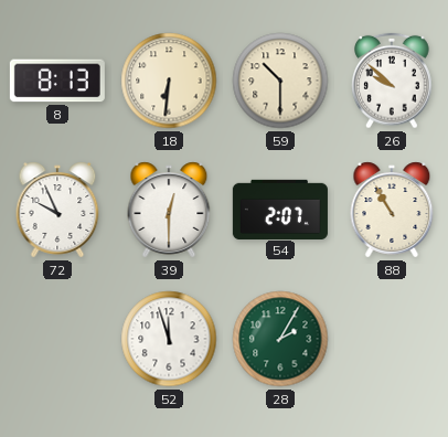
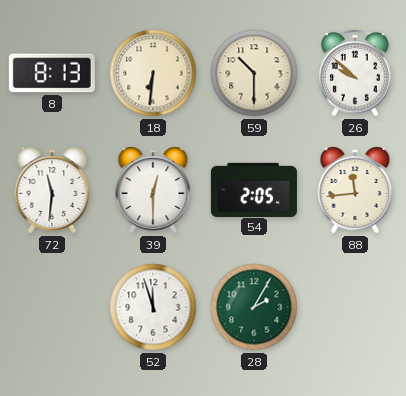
72: 9:56 -> 11:31 (52, 190)
54: 2:07 -> 2:05 (254, 189)
88: 10:55 -> 11:44 (355, 190)
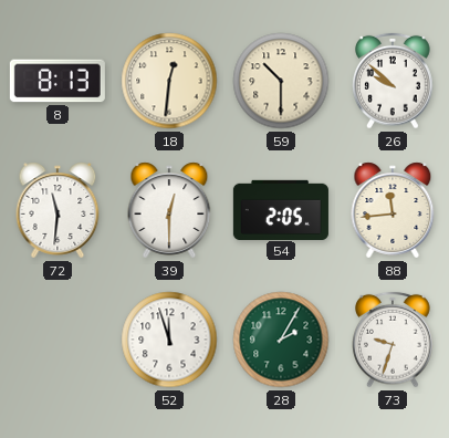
18: 6:31 -> 12:31 (169, 81)
73: none -> 9:33 (393, 340)
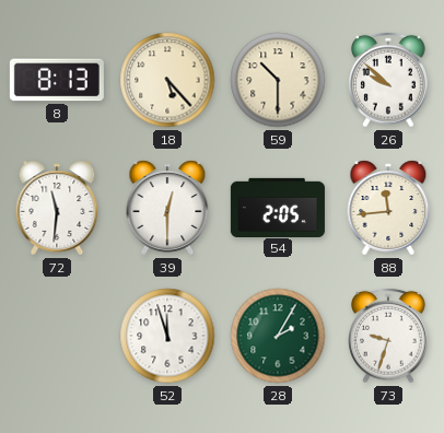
18: 12:31 -> 5:23 (167, 80)
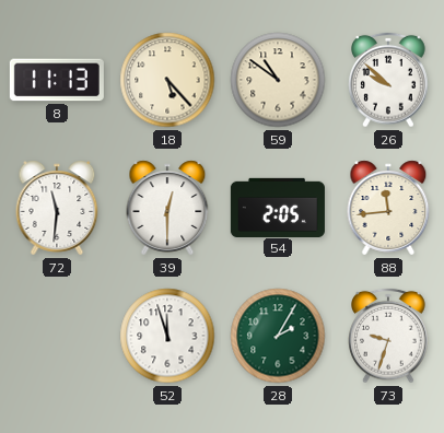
8: 8:13 -> 11:13 (57, 80)
59: 10:30 -> 10:51 (278, 80)
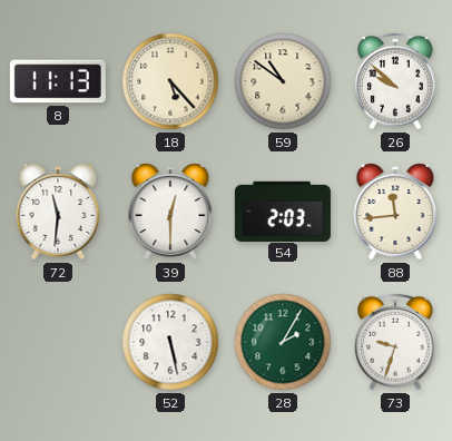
54: 2:05 -> 2:03 (283, 210)
52: 11:57 -> 5:28 (170, 342)
